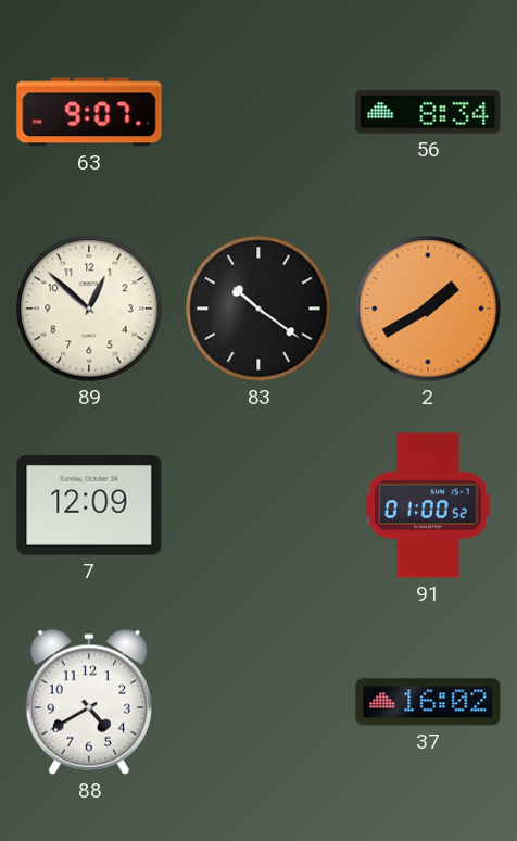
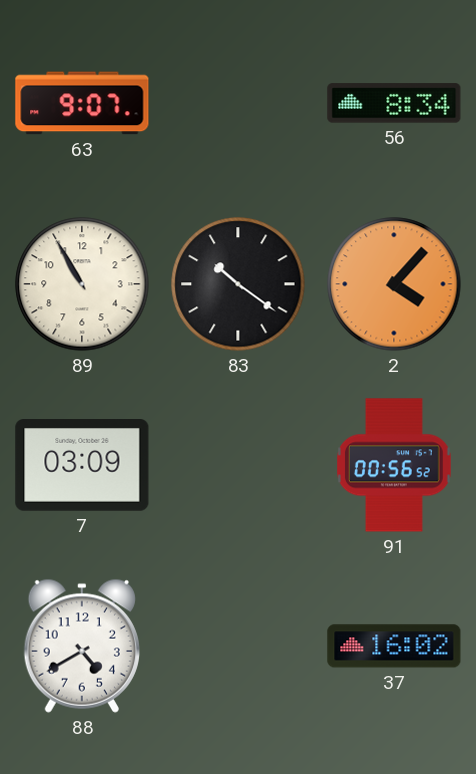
89: 12:52 -> 10:55 (82, 284)
2: 1:40 -> 4:07 (394, 284)
7: 12:09 -> 03:09 (82, 466)
91: 01:00 -> 00:56 (395, 465)
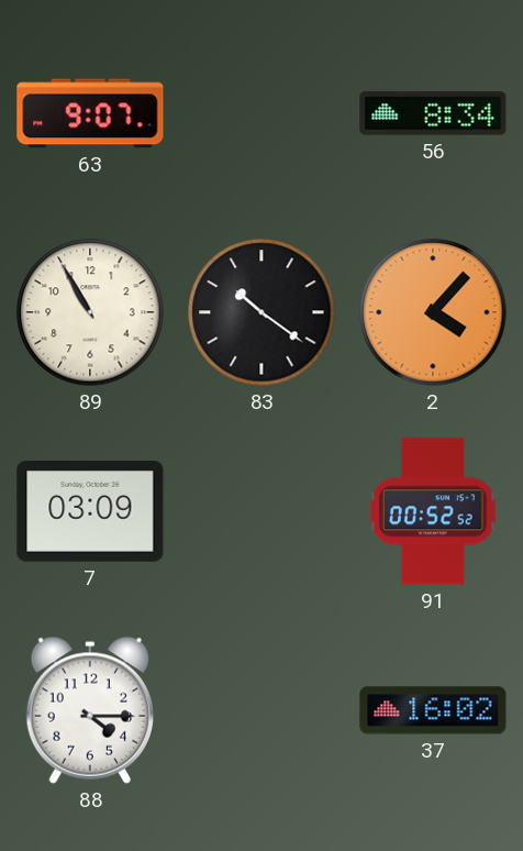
91: 00:56 -> 00:52 (434, 511)
88: 4:40 -> 4:15 (90, 710)
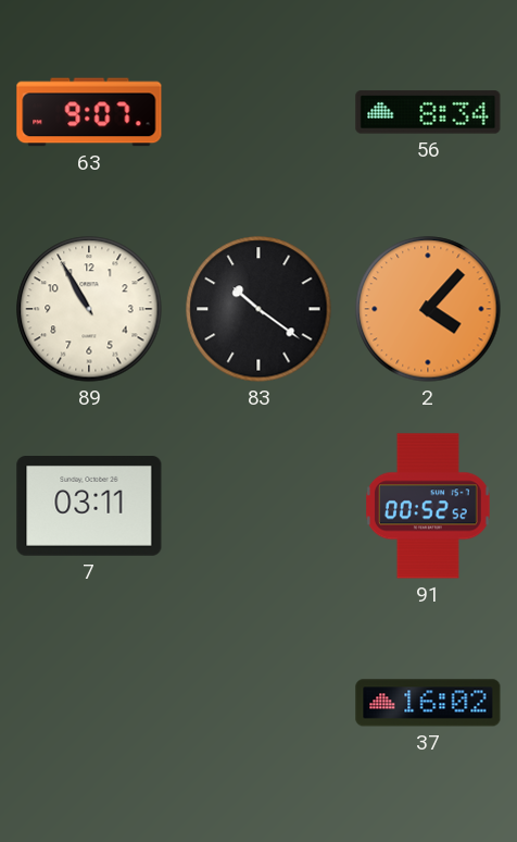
7: 03:09 -> 03:11 (89, 507)
88: 4:15 -> none (90, 710)
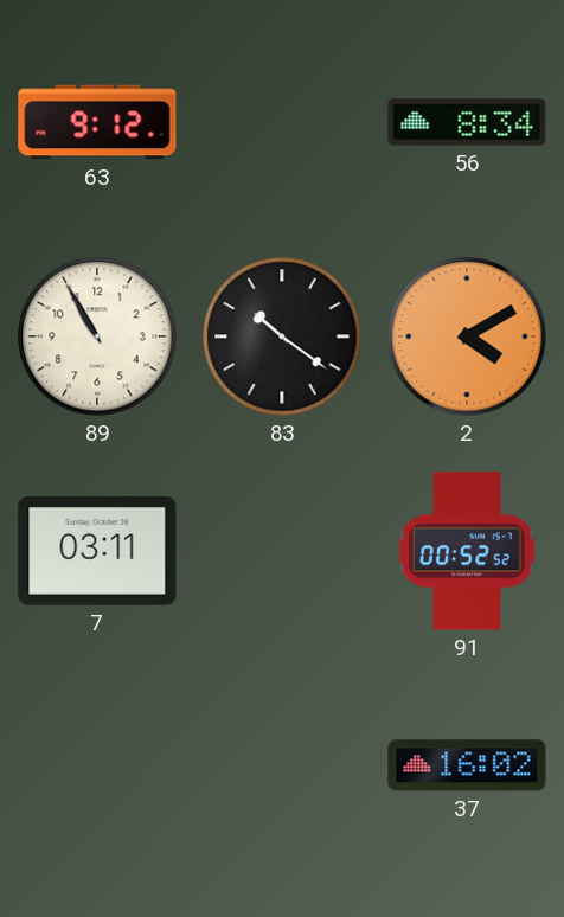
63: 9:07 -> 9:12 (97, 122)
2: 4:07 -> 4:10 (467, 336)
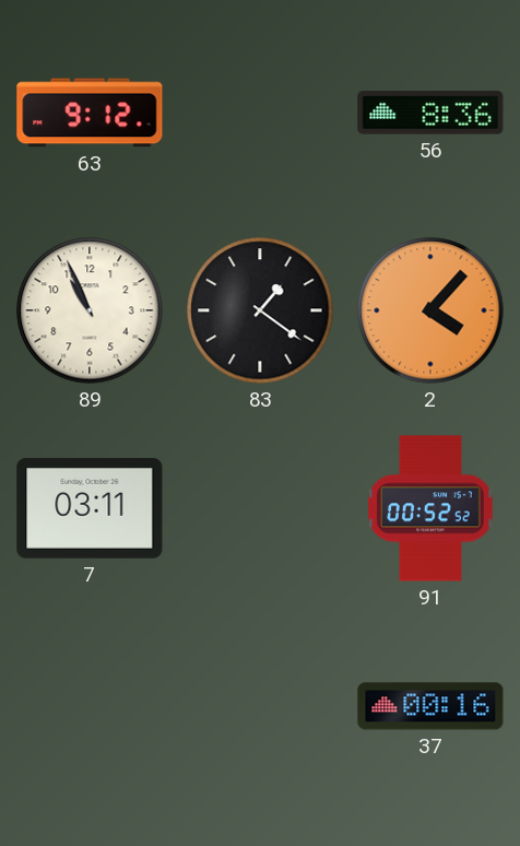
56: 8:34 -> 8:36 (430, 113)
89: 10:55 -> 10:56 (90, 310)
83: 10:21 -> 1:21 (260, 310)
2: 4:10 -> 4:07 (430, 310)
37: 16:02 -> 00:16 (430, 706)
